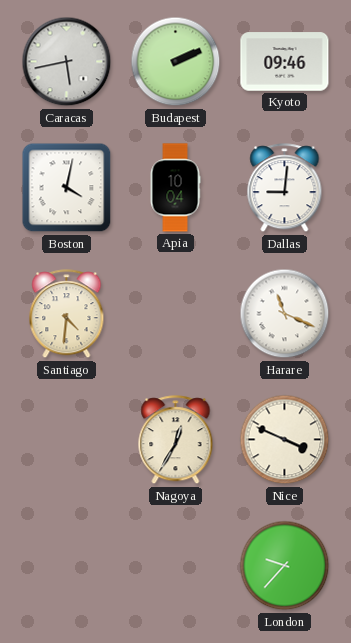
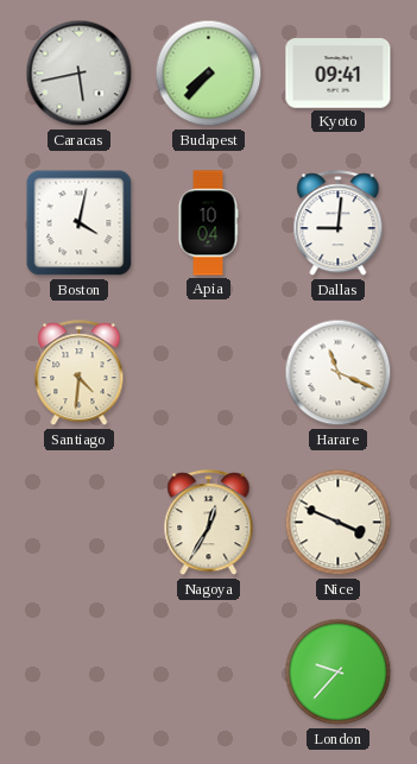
Budapest: 2:11 -> 7:37 (209, 74)
Kyoto: 09:46 -> 09:41 (339, 74)
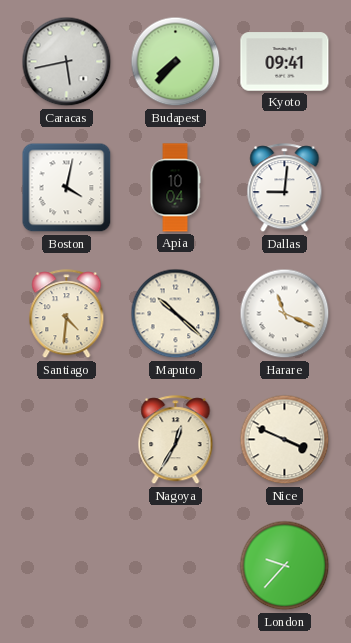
Maputo: none -> 10:22 (176, 314)
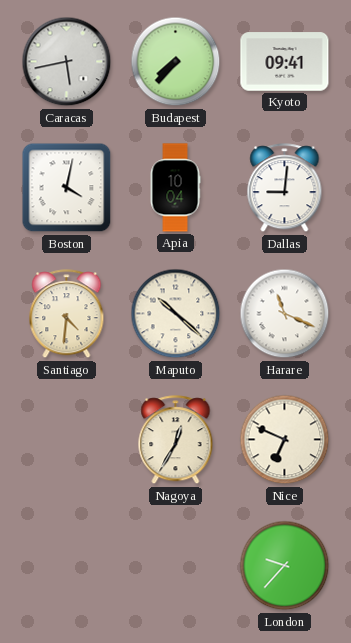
Nice: 3:49 -> 6:49 (285, 440)
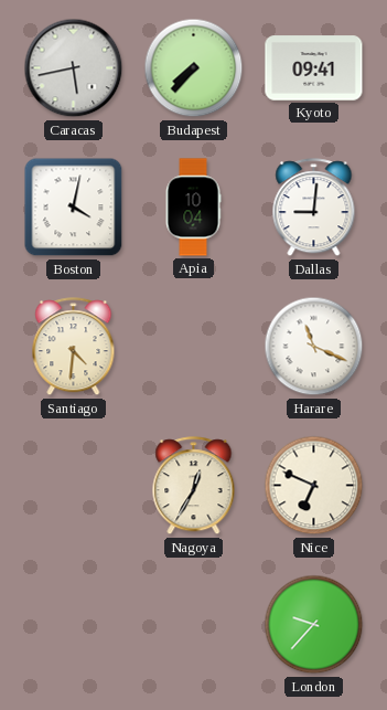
Maputo: 10:22 -> none (176, 314)
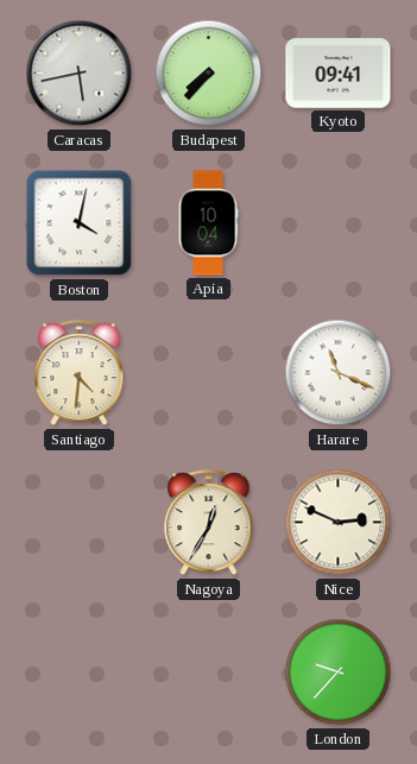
Dallas: 9:01 -> none (314, 208)
Nice: 6:49 -> 2:49 (339, 523)
